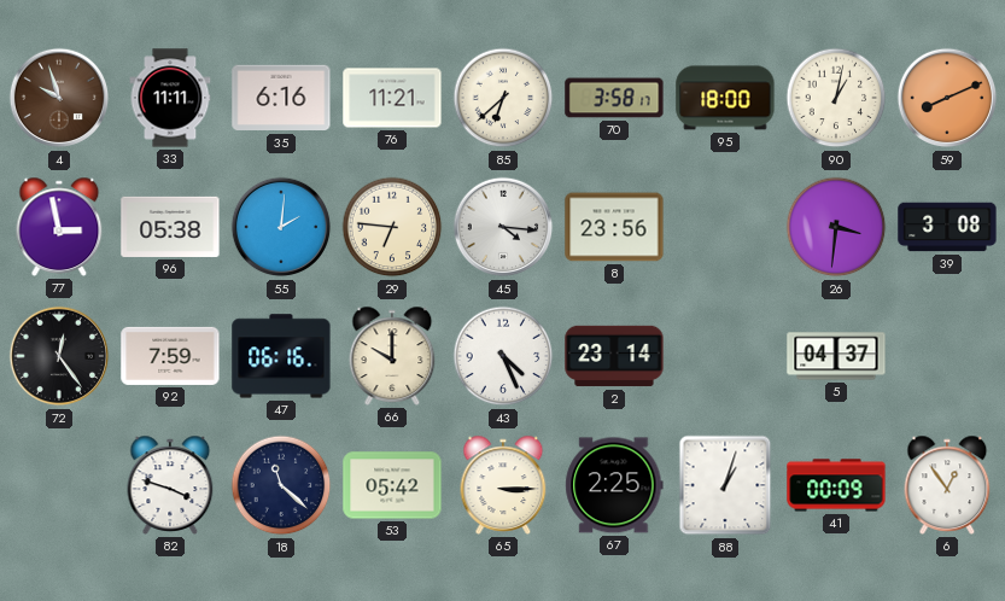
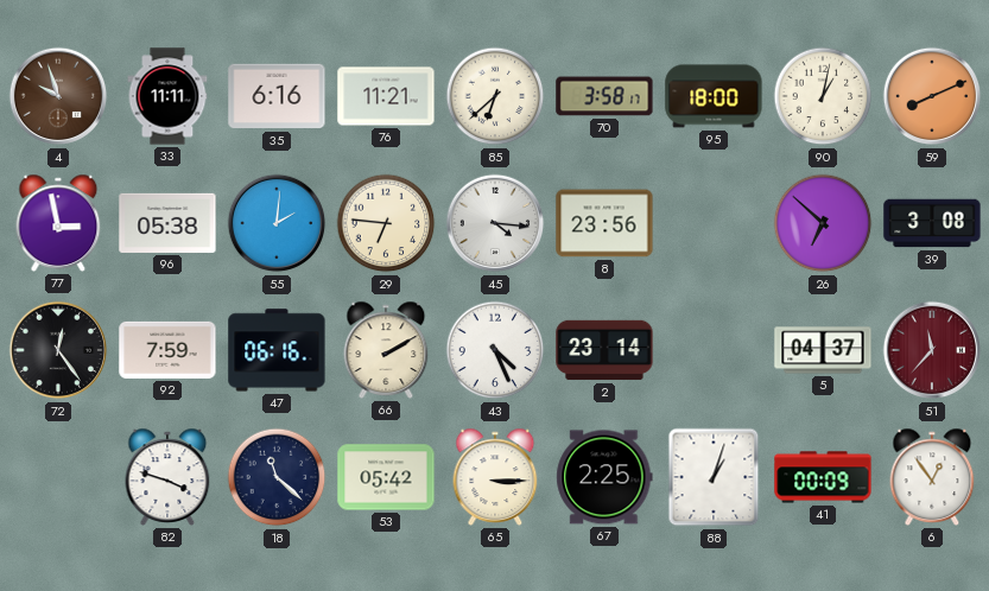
26: 3:31 -> 6:52 (823, 223)
66: 10:00 -> 2:10 (386, 350)
51: none -> 11:37 (932, 350)
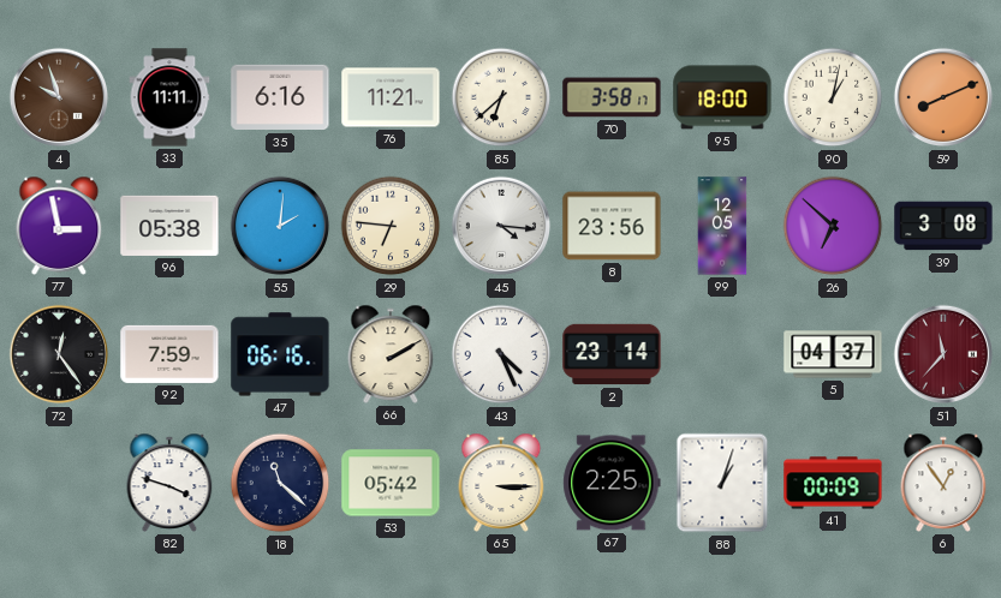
99: none -> 12:05 (722, 226)
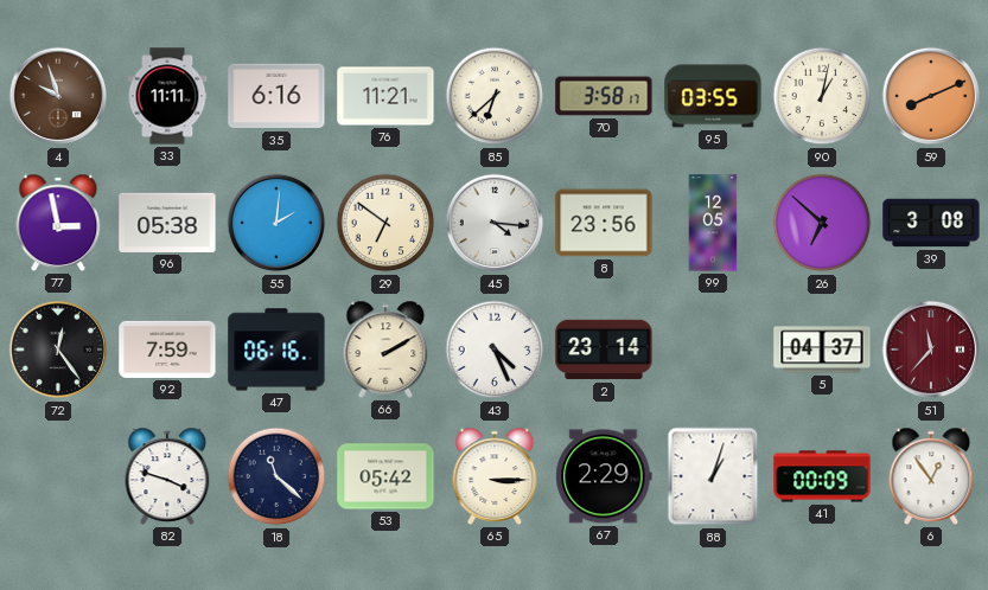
95: 18:00 -> 03:55 (713, 96)
29: 6:46 -> 6:51 (385, 223)
67: 2:25 -> 2:29 (604, 476)
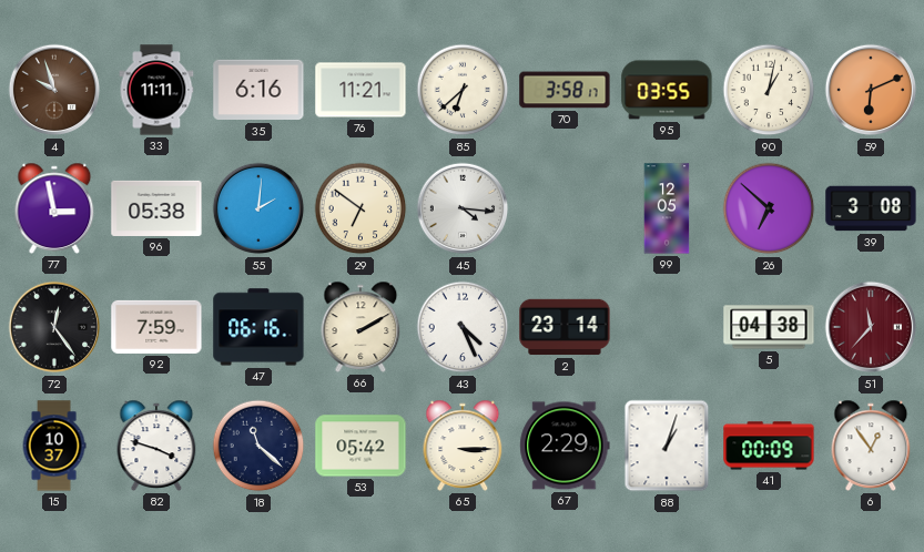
59: 8:11 -> 6:11 (871, 90)
8: 23:56 -> none (604, 223)
5: 04:37 -> 04:38 (769, 327)
15: none -> 10:37 (54, 446)
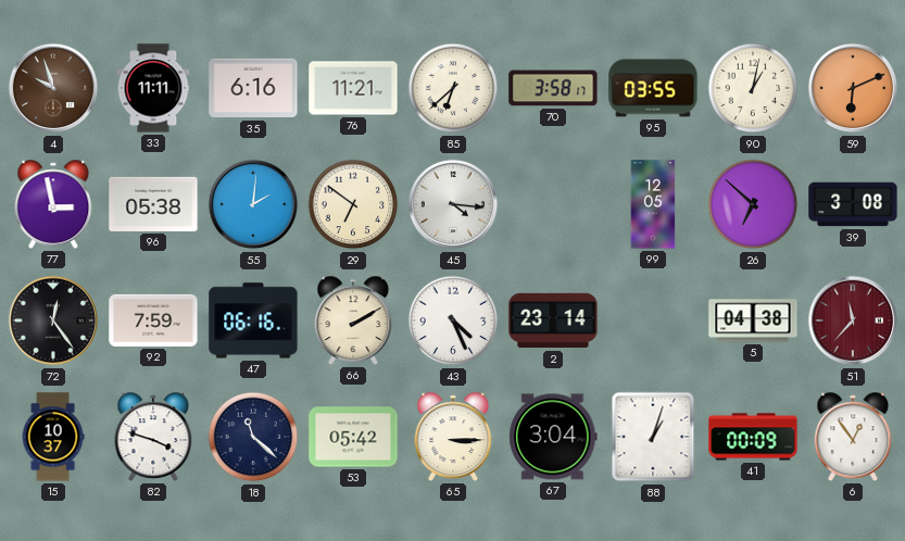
67: 2:29 -> 3:04 (553, 437)
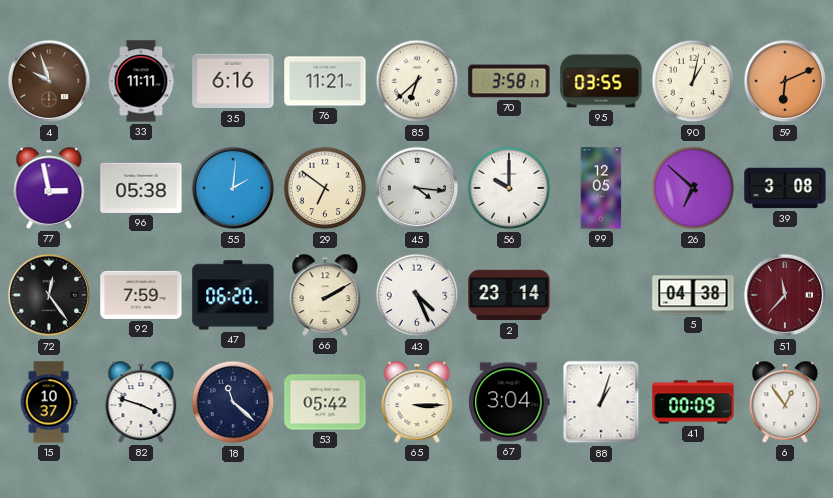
56: none -> 10:00 (509, 188)
47: 06:16 -> 06:20 (233, 295)
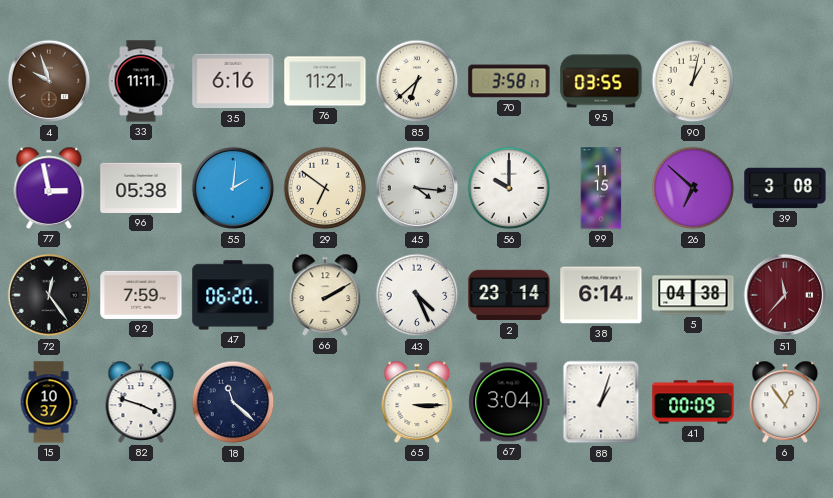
59: 6:11 -> none (785, 81)
99: 12:05 -> 11:15 (601, 188)
38: none -> 6:14 (601, 295)
53: 05:42 -> none (325, 402)
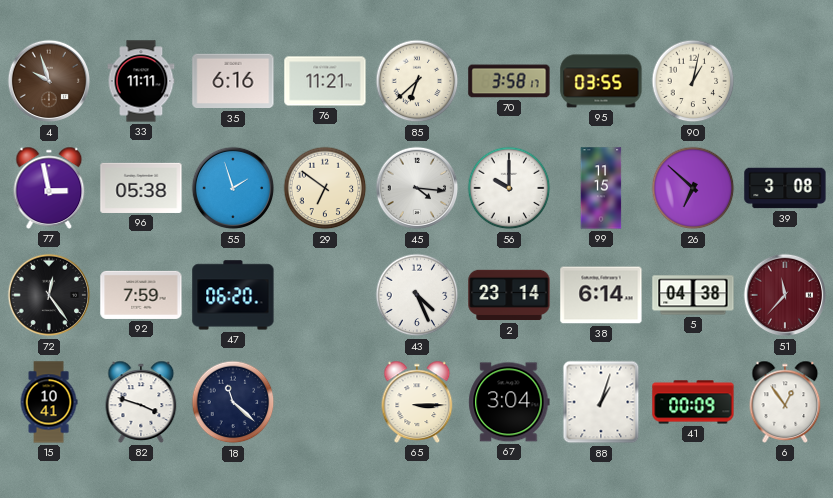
55: 2:01 -> 1:57 (233, 188)
66: 2:10 -> none (325, 295)
15: 10:37 -> 10:41 (49, 402)
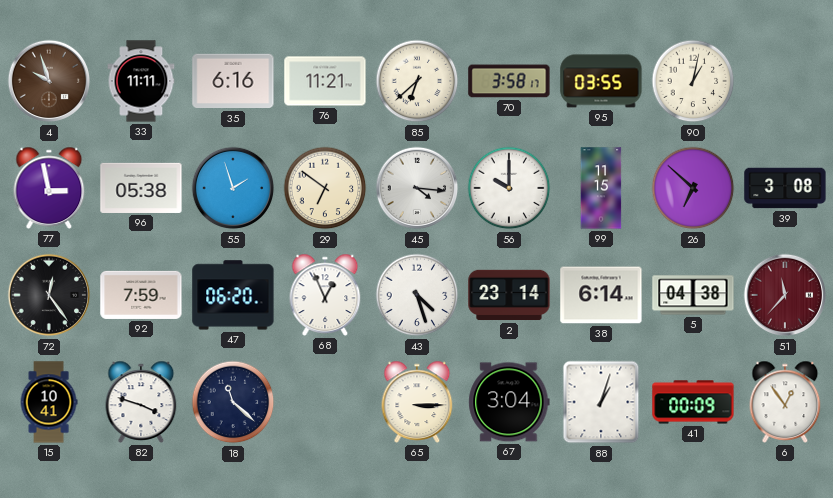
68: none -> 12:56 (325, 295)
43: 4:26 -> 4:27 (417, 295)
